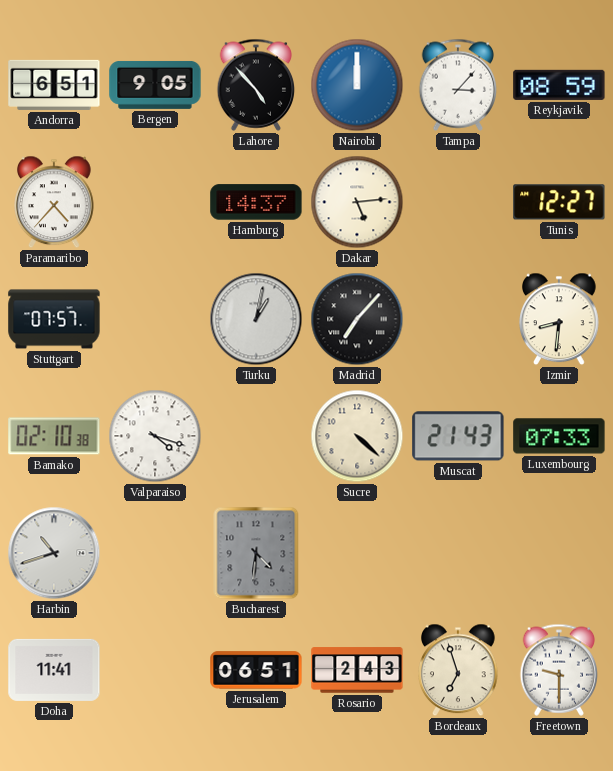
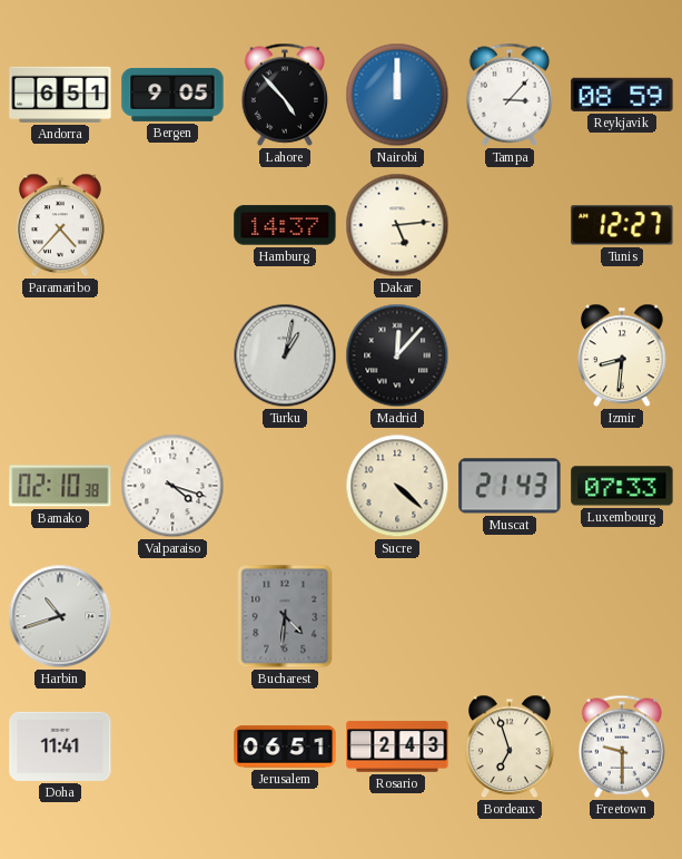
Stuttgart: 07:57 -> none (54, 319)
Madrid: 7:07 -> 12:07 (397, 355)
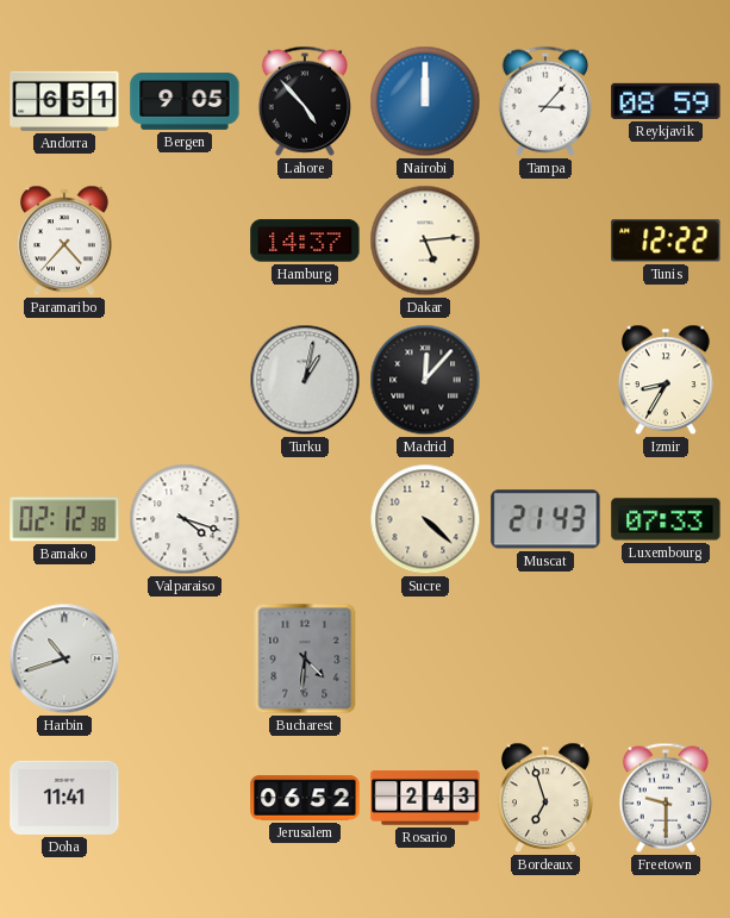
Tunis: 12:27 -> 12:22 (666, 241)
Izmir: 8:31 -> 8:35 (667, 380)
Bamako: 02:10 -> 02:12 (64, 519)
Jerusalem: 06:51 -> 06:52 (305, 798)
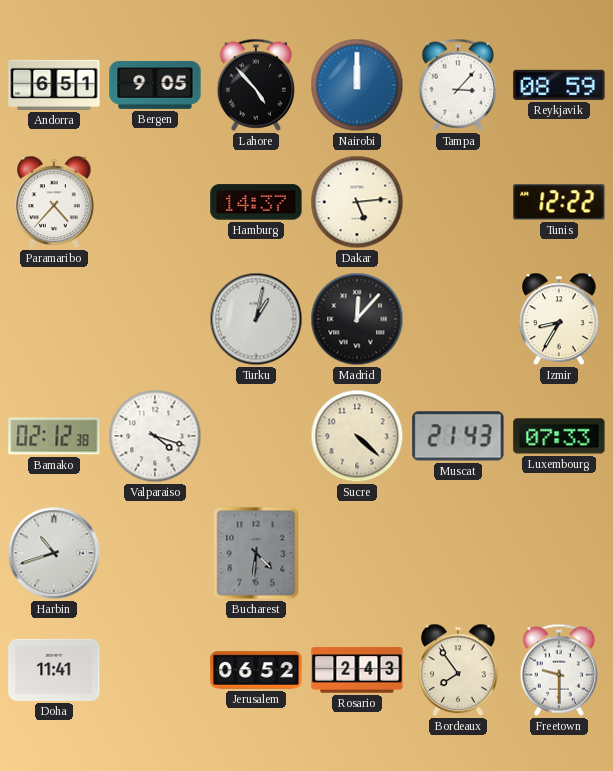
Bordeaux: 6:57 -> 7:54 (459, 670)
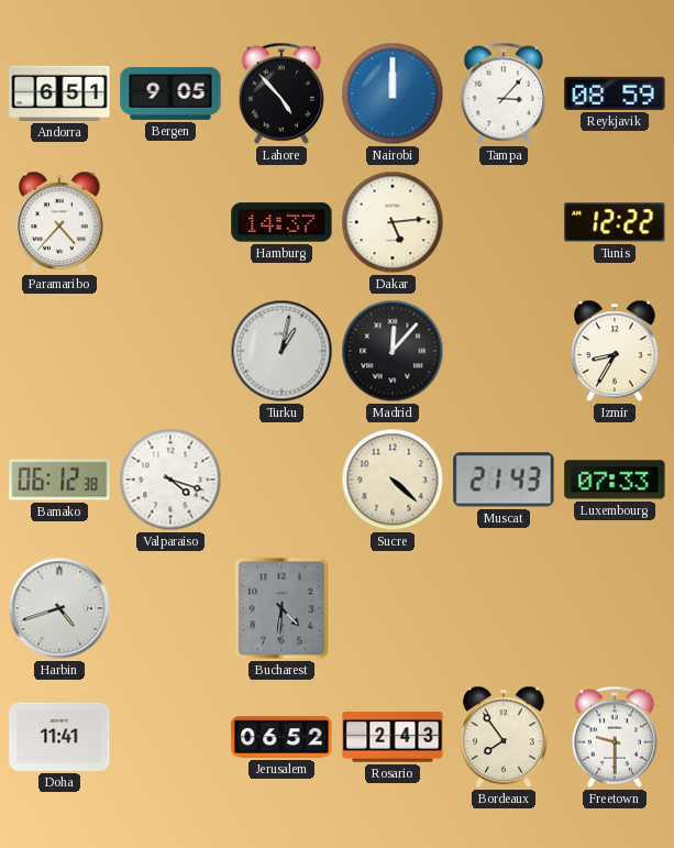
Bamako: 02:12 -> 06:12 (59, 480)
Harbin: 10:42 -> 4:42 (59, 608)
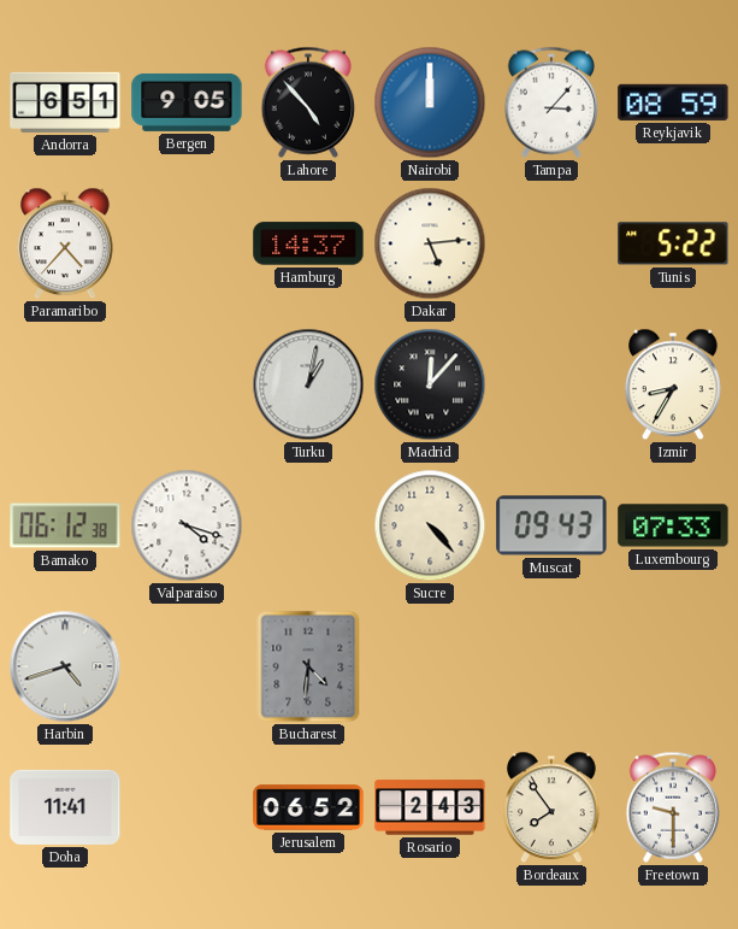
Tunis: 12:22 -> 5:22 (673, 243)
Sucre: 4:22 -> 4:23 (430, 525)
Muscat: 21:43 -> 09:43 (551, 525)
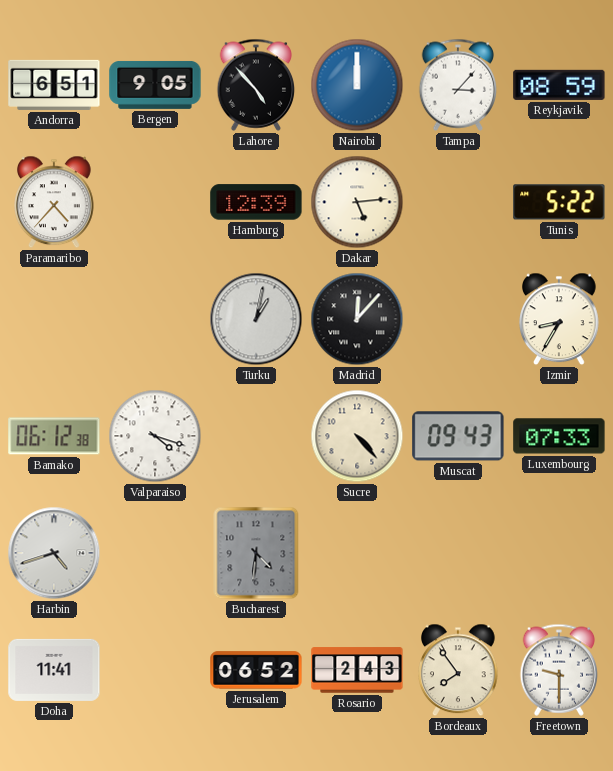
Hamburg: 14:37 -> 12:39 (256, 202)
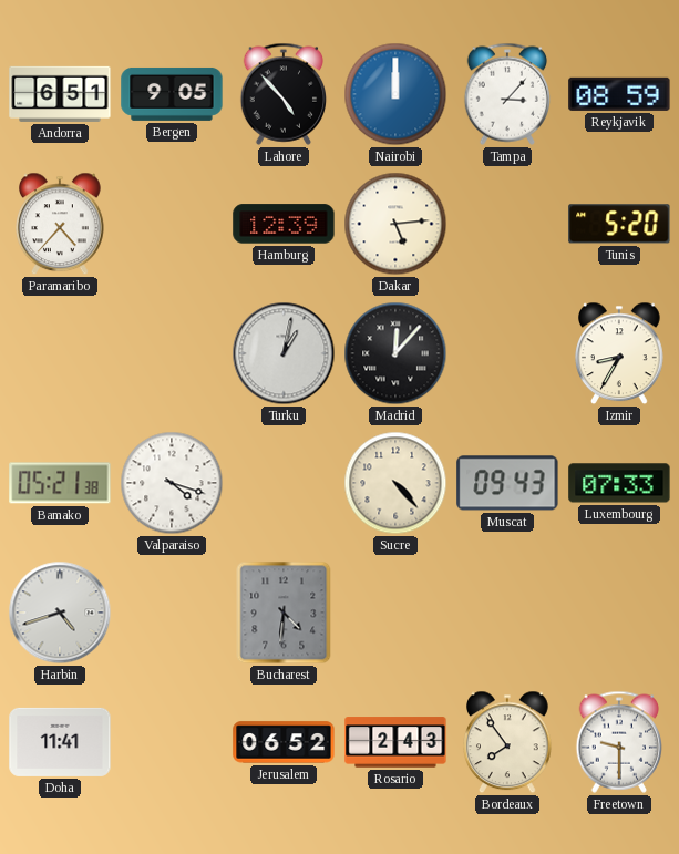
Tunis: 5:22 -> 5:20 (619, 224)
Bamako: 06:12 -> 05:21 (60, 483)
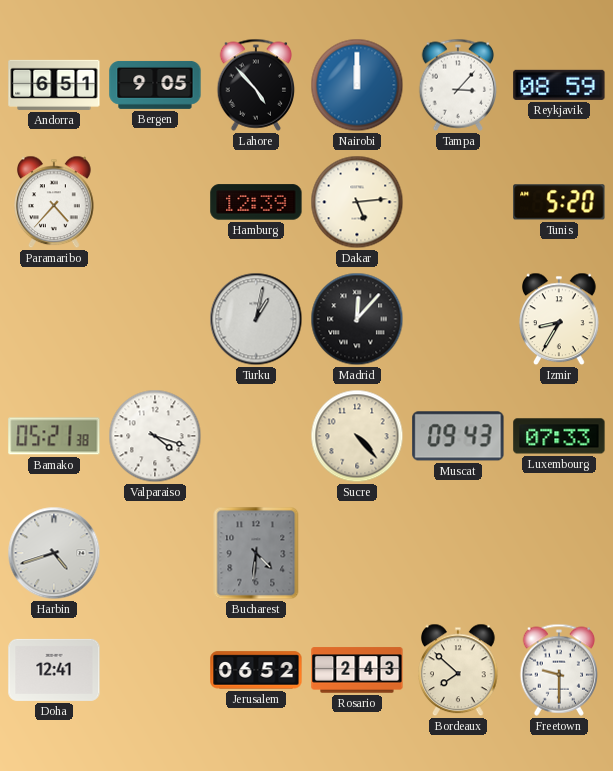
Doha: 11:41 -> 12:41 (54, 670)
Bordeaux: 7:54 -> 7:52 (459, 670)
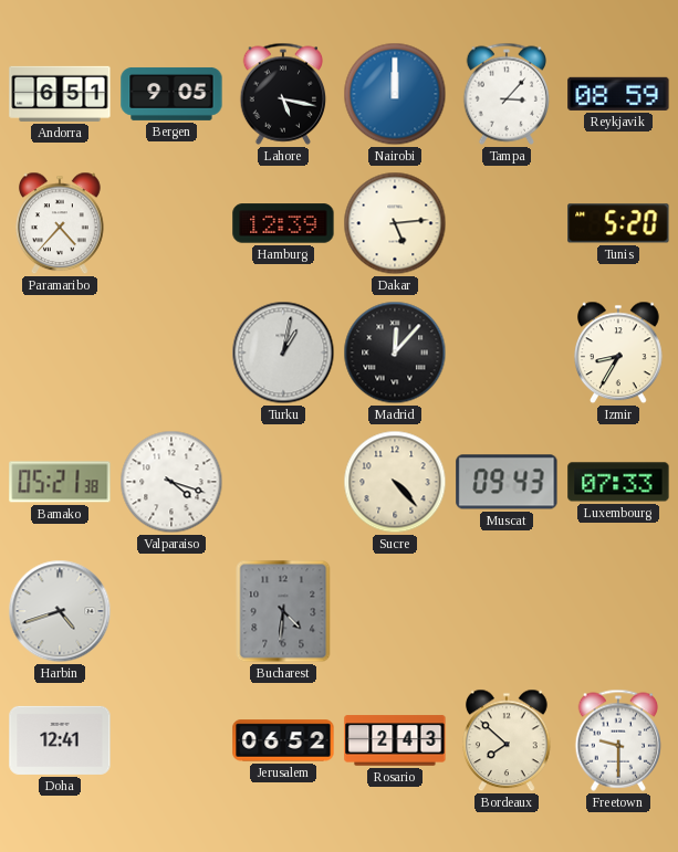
Lahore: 4:53 -> 5:17 (283, 94)
